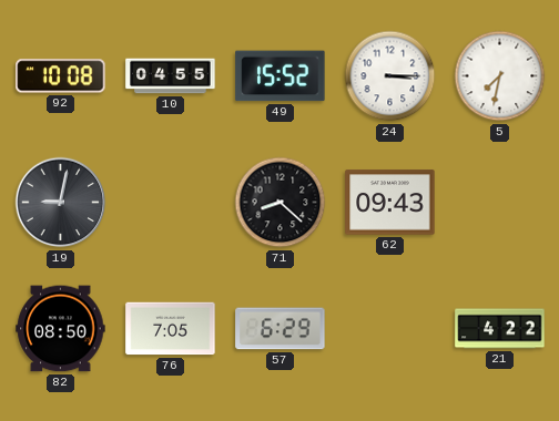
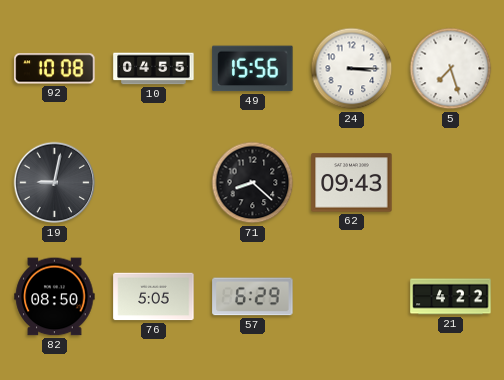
49: 15:52 -> 15:56 (253, 69)
5: 7:32 -> 7:27 (451, 69)
76: 7:05 -> 5:05 (154, 297)
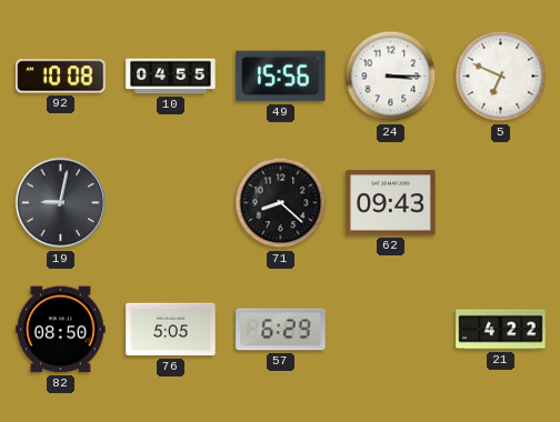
5: 7:27 -> 6:49 (501, 77)
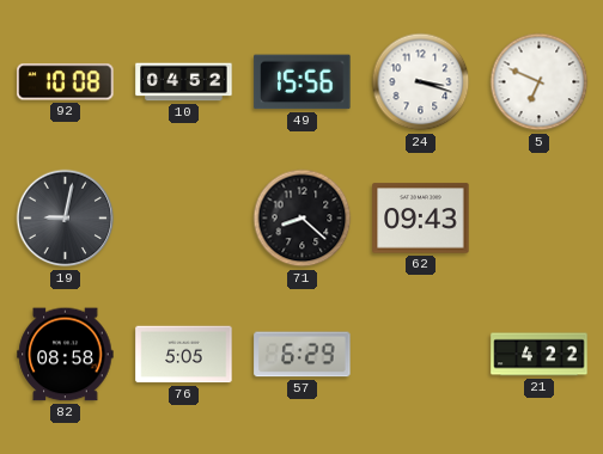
10: 04:55 -> 04:52 (184, 82)
24: 3:15 -> 3:18 (421, 82)
82: 08:50 -> 08:58 (66, 355)
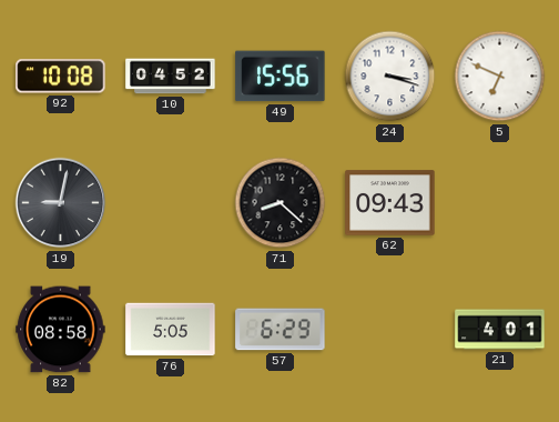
21: 4:22 -> 4:01 (500, 330)
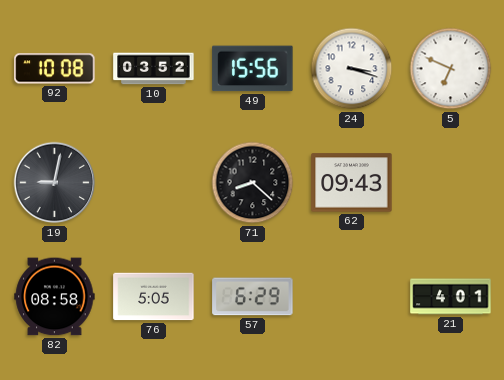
10: 04:52 -> 03:52 (154, 69)
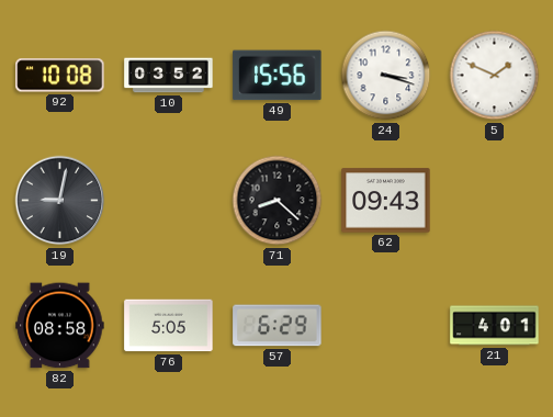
5: 6:49 -> 1:49 (495, 76)
